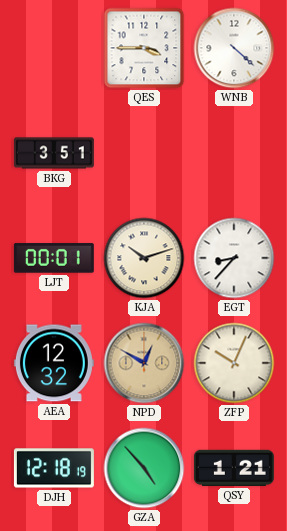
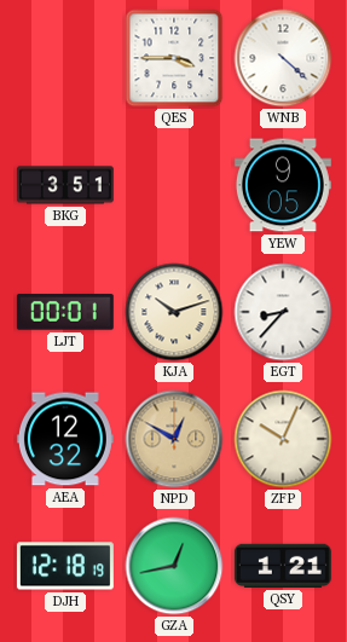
YEW: none -> 9:05 (283, 185)
GZA: 4:53 -> 12:43 (174, 566)
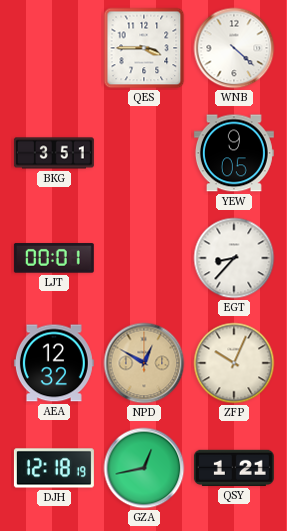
KJA: 10:12 -> none (174, 312)
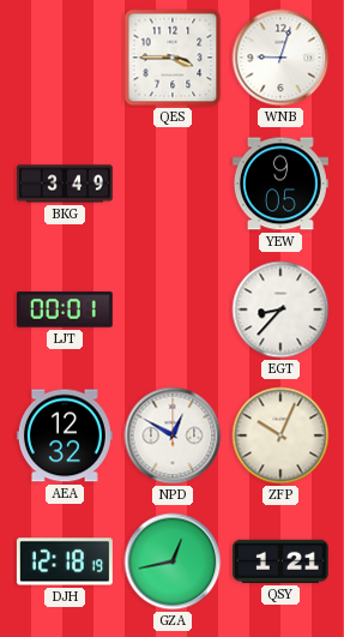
WNB: 4:22 -> 9:03 (280, 58)
BKG: 3:51 -> 3:49 (65, 184)
NPD dial: champagne -> white (173, 435)
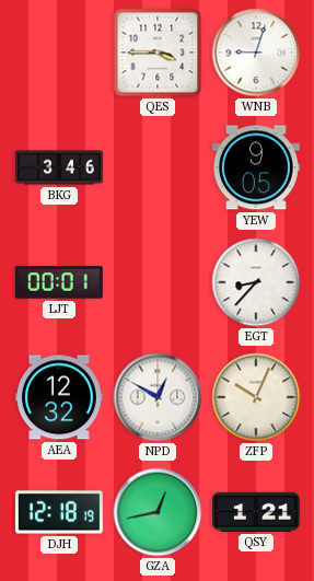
BKG: 3:49 -> 3:46 (59, 167)
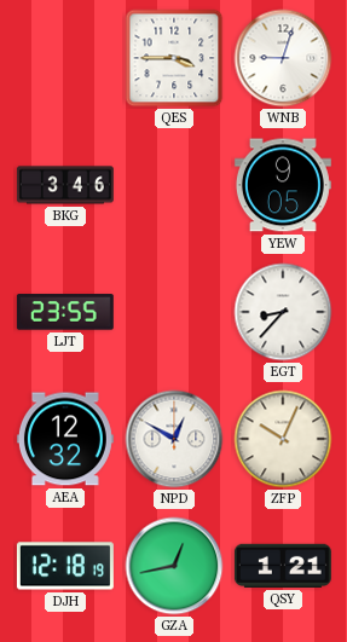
LJT: 00:01 -> 23:55 (65, 312)
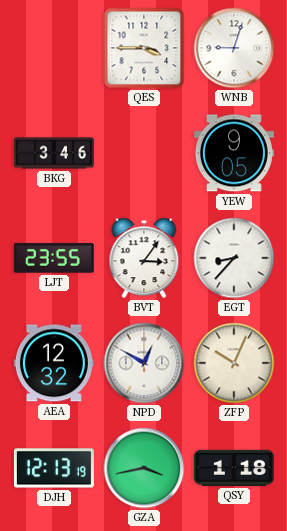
BVT: none -> 3:06 (144, 258)
DJH: 12:18 -> 12:13 (54, 468)
GZA: 12:43 -> 3:43 (144, 468)
QSY: 1:21 -> 1:18 (234, 468)
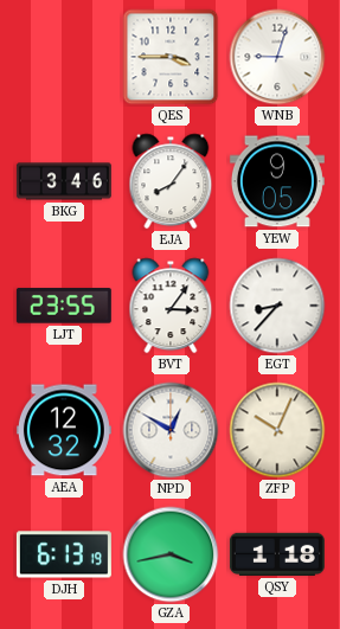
EJA: none -> 8:06 (171, 181)
DJH: 12:13 -> 6:13 (64, 554)
